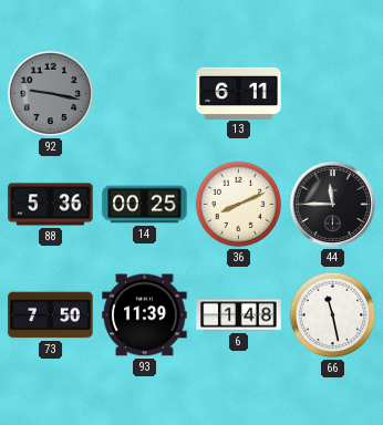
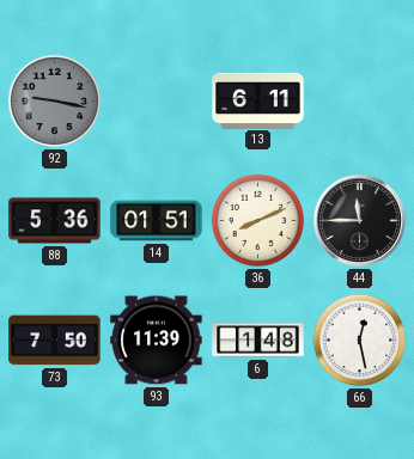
14: 00:25 -> 01:51 (157, 221)
66: 11:28 -> 12:28 (360, 341)
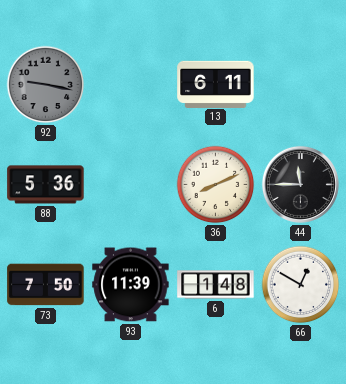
14: 01:51 -> none (157, 221)
66: 12:28 -> 12:50 (301, 285)
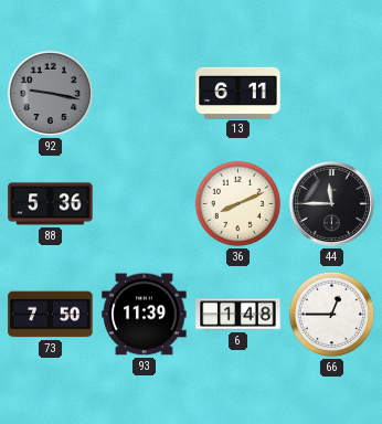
66: 12:50 -> 12:45 (332, 315)
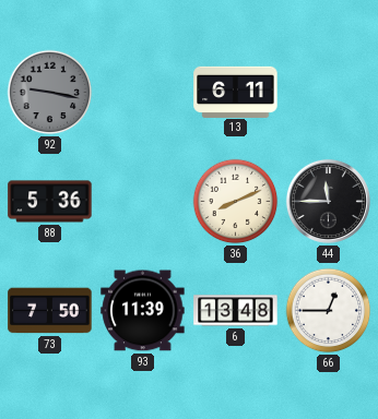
6: 1:48 -> 13:48 (236, 311)
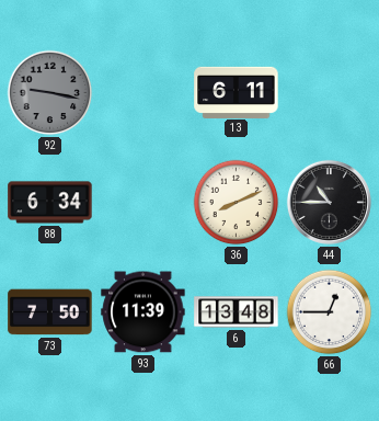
88: 5:36 -> 6:34 (50, 203)
44: 11:45 -> 10:45 (329, 202)
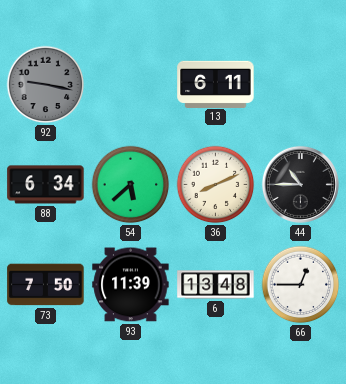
54: none -> 5:38 (131, 185)
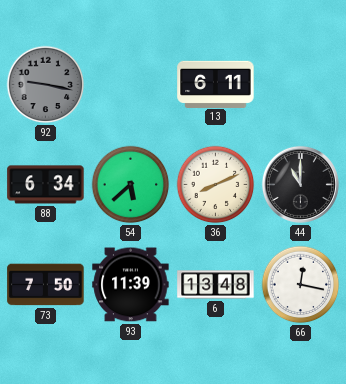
44: 10:45 -> 11:00 (300, 184)
66: 12:45 -> 12:17 (301, 285)
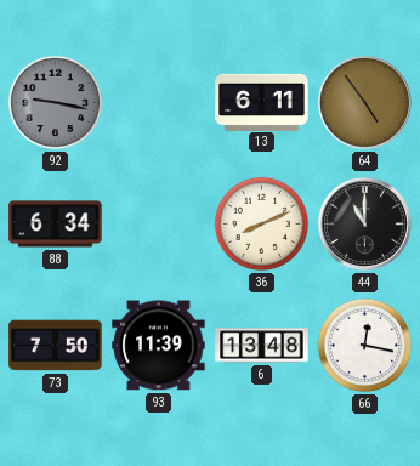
64: none -> 4:54 (364, 102)
54: 5:38 -> none (131, 185)
